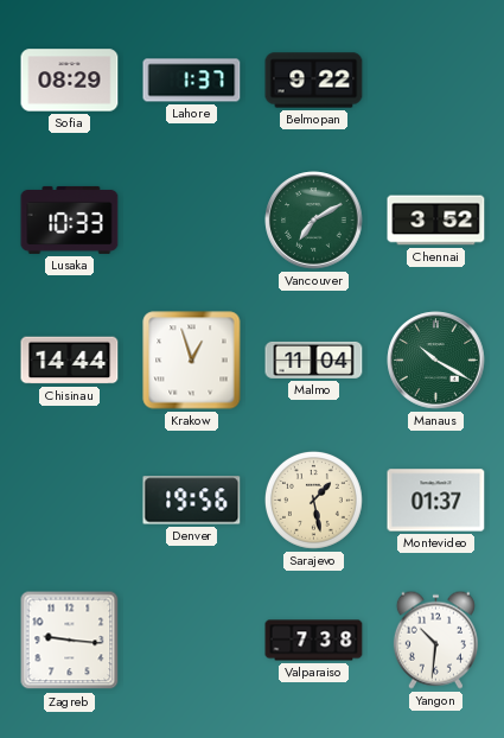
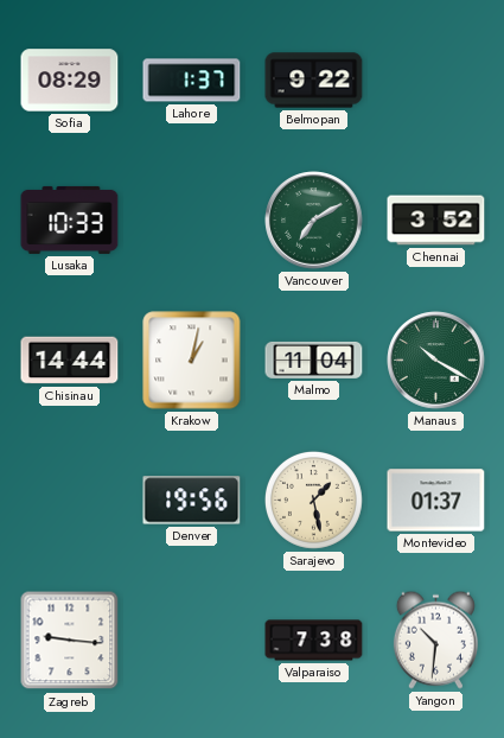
Krakow: 12:57 -> 1:02 (192, 361)
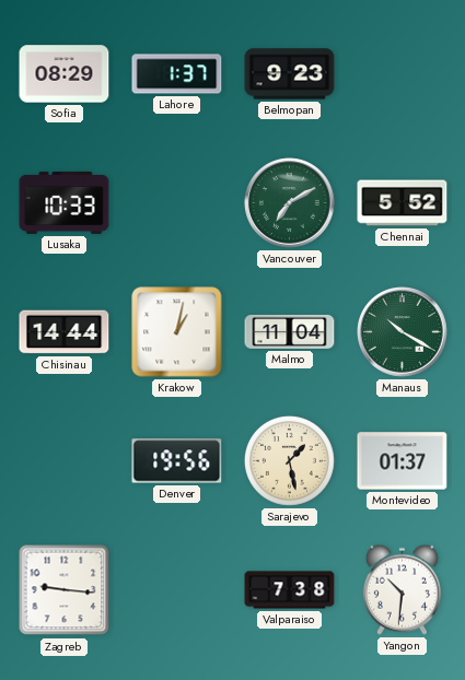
Belmopan: 9:22 -> 9:23 (290, 74)
Chennai: 3:52 -> 5:52 (403, 203)
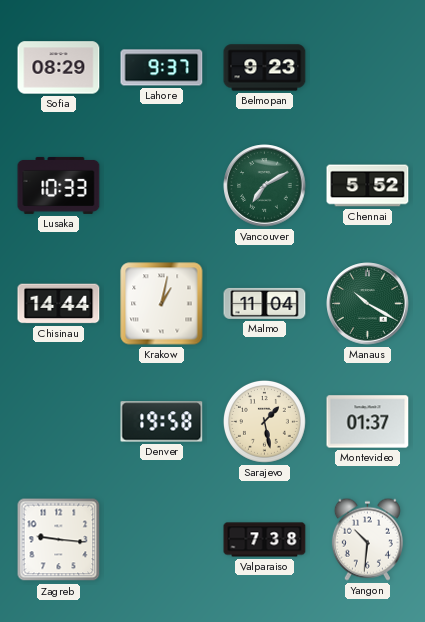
Lahore: 1:37 -> 9:37 (162, 68)
Denver: 19:56 -> 19:58 (162, 422)
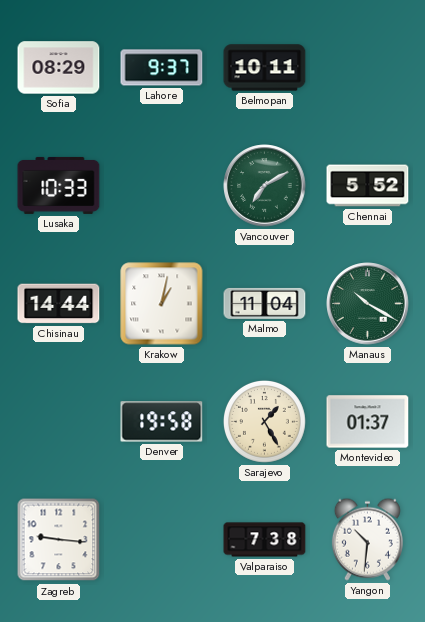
Belmopan: 9:23 -> 10:11 (265, 68)
Sarajevo: 1:28 -> 1:25 (264, 421)
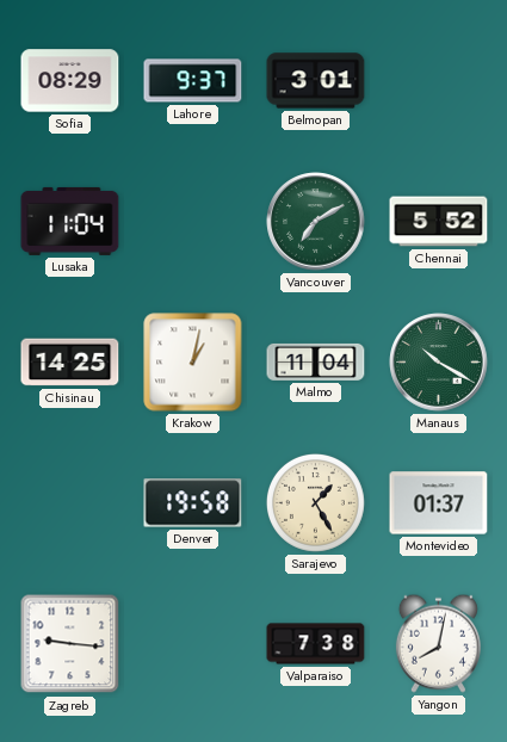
Belmopan: 10:11 -> 3:01 (316, 81)
Lusaka: 10:33 -> 11:04 (70, 221)
Chisinau: 14:44 -> 14:25 (70, 363)
Yangon: 10:31 -> 8:02 (438, 643)
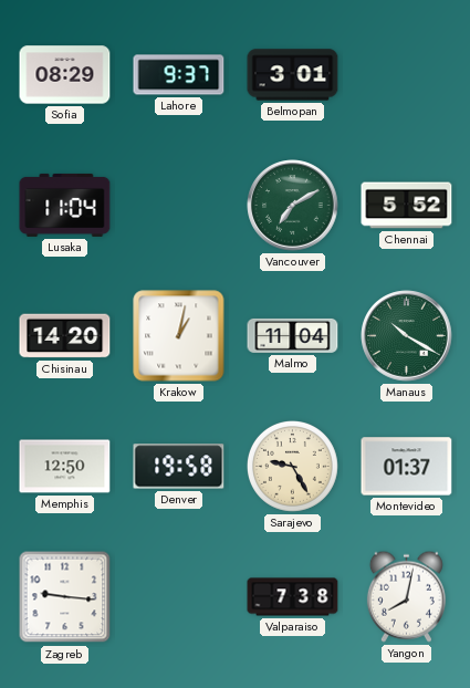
Chisinau: 14:25 -> 14:20 (65, 336)
Memphis: none -> 12:50 (65, 467)
Sarajevo: 1:25 -> 9:25 (292, 466)
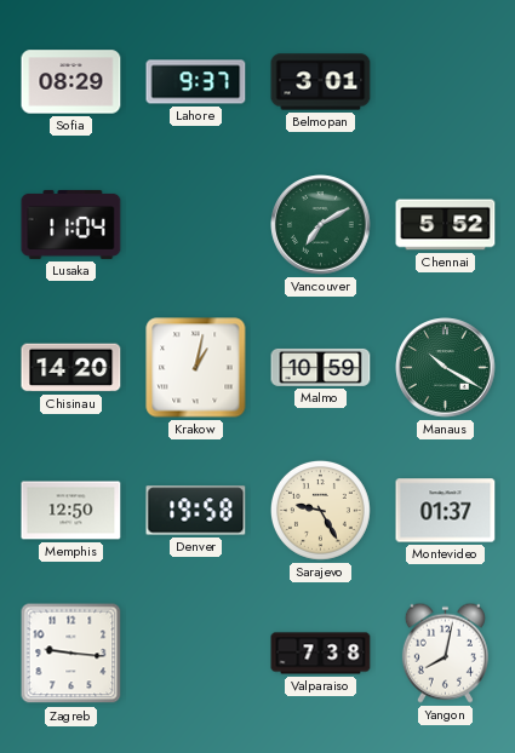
Malmo: 11:04 -> 10:59 (321, 367)
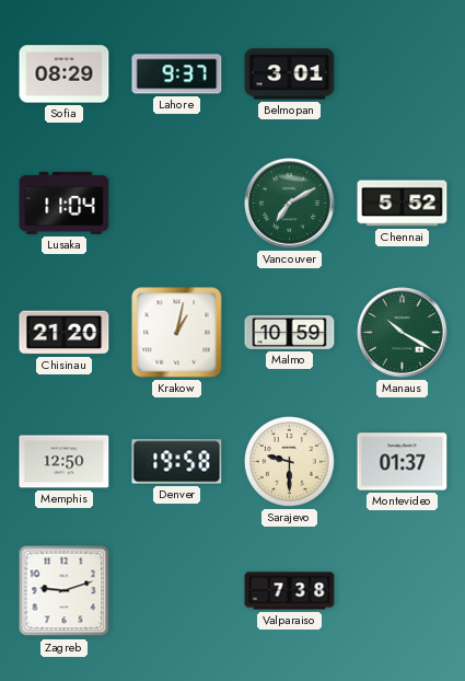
Chisinau: 14:20 -> 21:20 (65, 333)
Sarajevo: 9:25 -> 9:30 (289, 461)
Zagreb: 9:16 -> 9:12 (65, 591)
Yangon: 8:02 -> none (445, 653)
